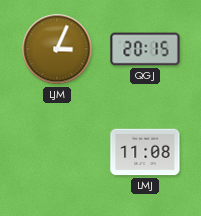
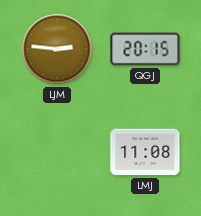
LJM: 3:04 -> 2:46 (57, 49)
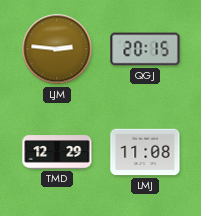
TMD: none -> 12:29 (57, 152)
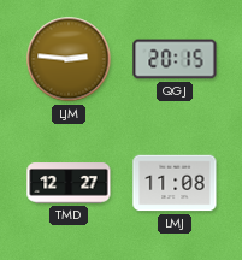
TMD: 12:29 -> 12:27 (69, 183)
